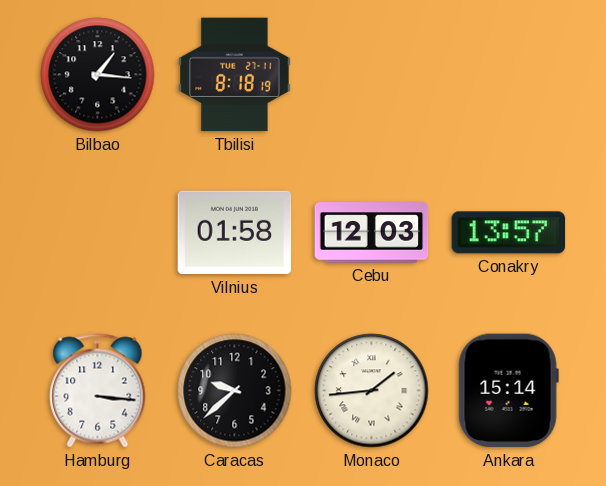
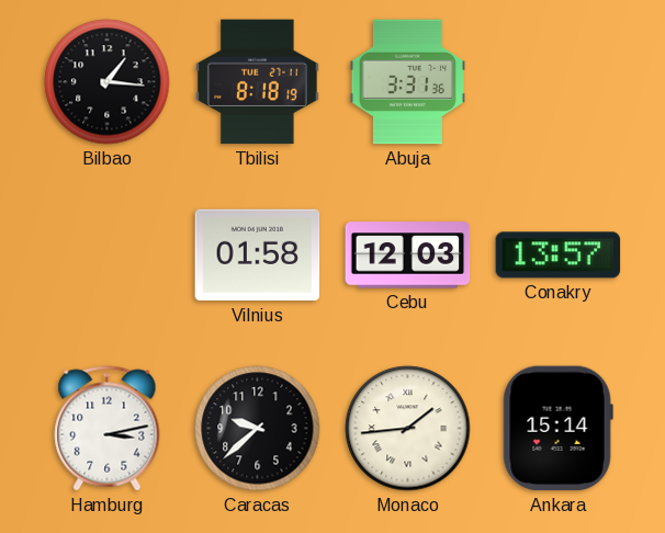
Abuja: none -> 3:31 (407, 82)
Hamburg: 3:16 -> 3:13 (108, 429)
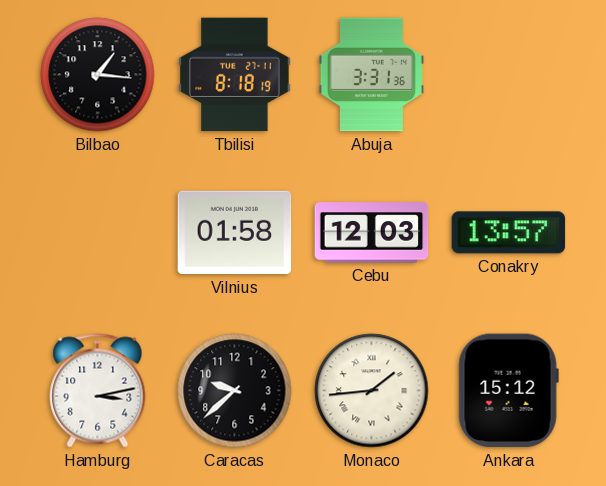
Ankara: 15:14 -> 15:12 (508, 391)
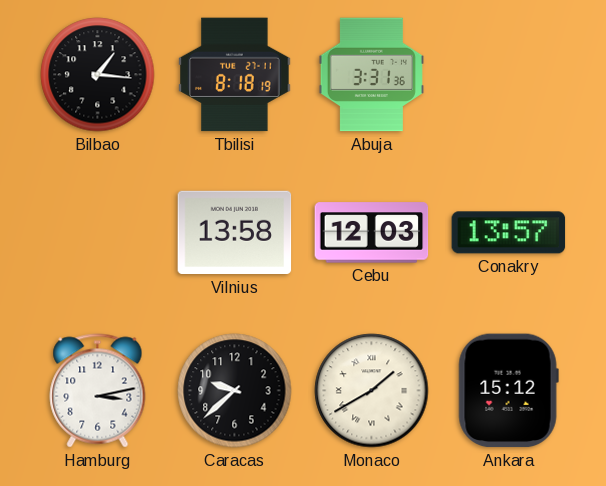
Vilnius: 01:58 -> 13:58 (235, 233)
Monaco: 1:44 -> 1:40 (372, 391)
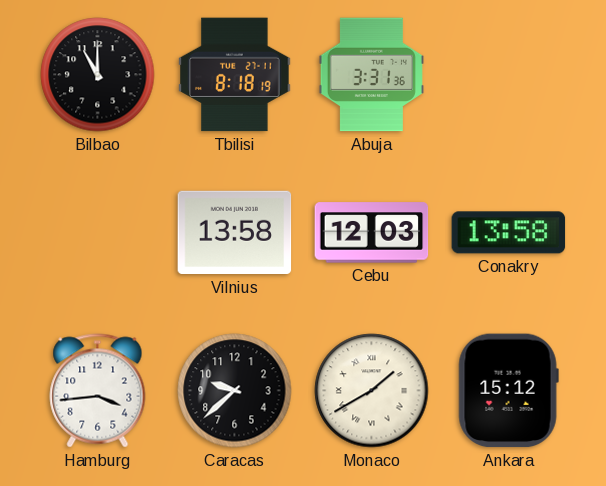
Bilbao: 1:16 -> 11:00 (98, 75)
Conakry: 13:57 -> 13:58 (509, 233)
Hamburg: 3:13 -> 3:44 (98, 391)
